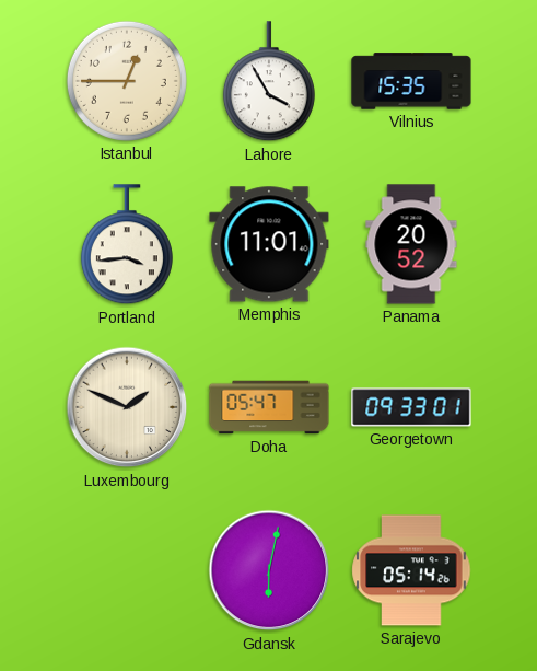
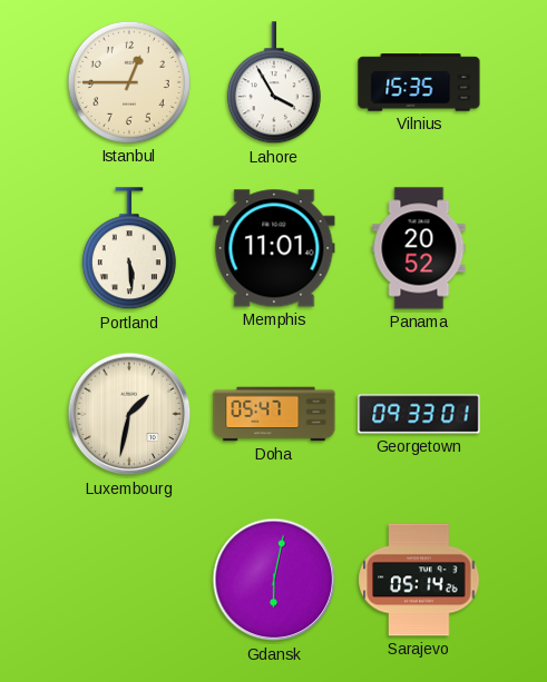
Portland: 3:44 -> 5:29 (129, 249)
Luxembourg: 1:49 -> 1:32 (129, 414)
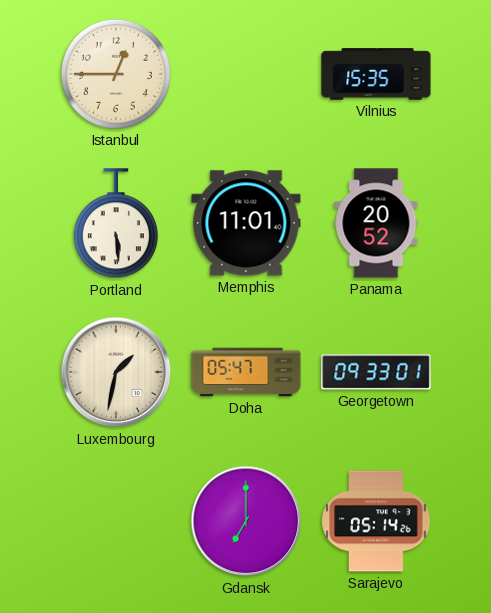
Lahore: 3:55 -> none (274, 83)
Gdansk: 6:02 -> 7:00 (246, 521)
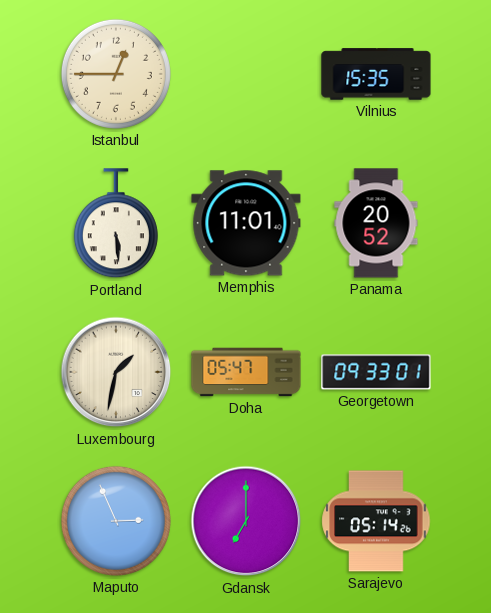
Maputo: none -> 2:56 (116, 521)
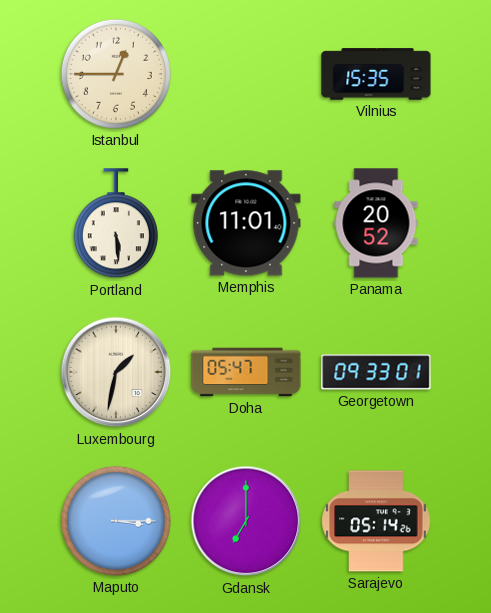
Maputo: 2:56 -> 3:15 (116, 521)
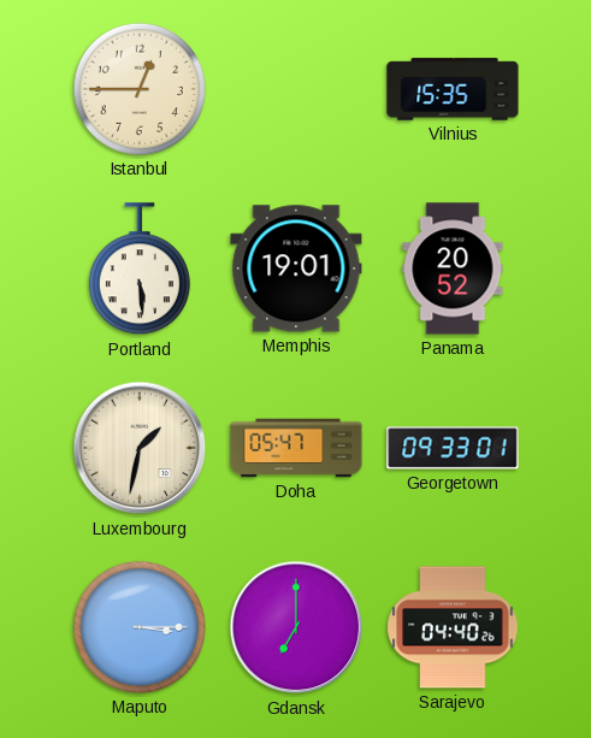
Memphis: 11:01 -> 19:01 (296, 268)
Sarajevo: 05:14 -> 04:40 (453, 627)
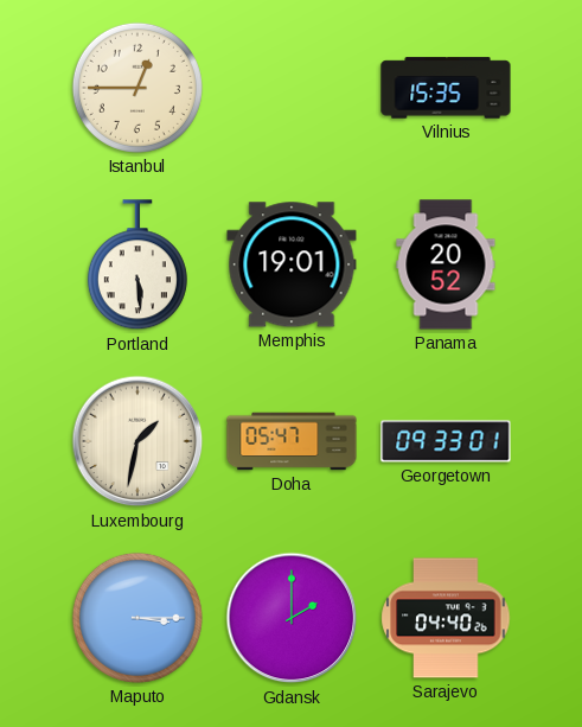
Gdansk: 7:00 -> 2:00 (292, 618)
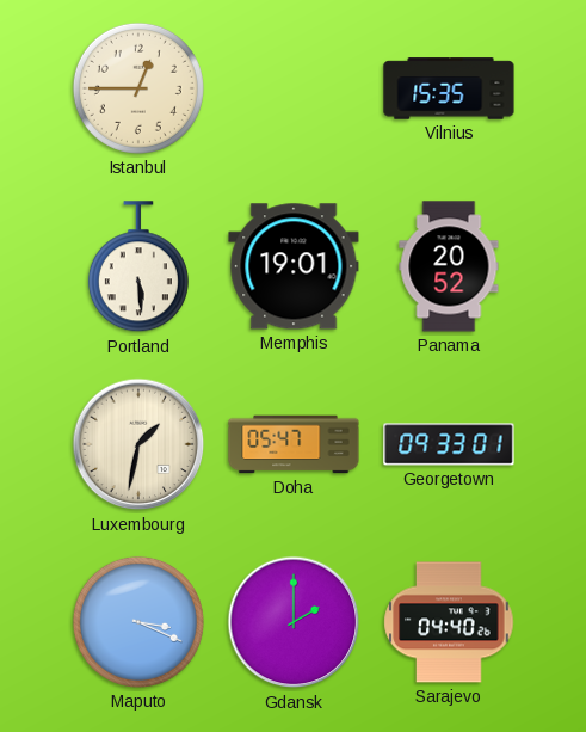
Maputo: 3:15 -> 3:19 (138, 622)
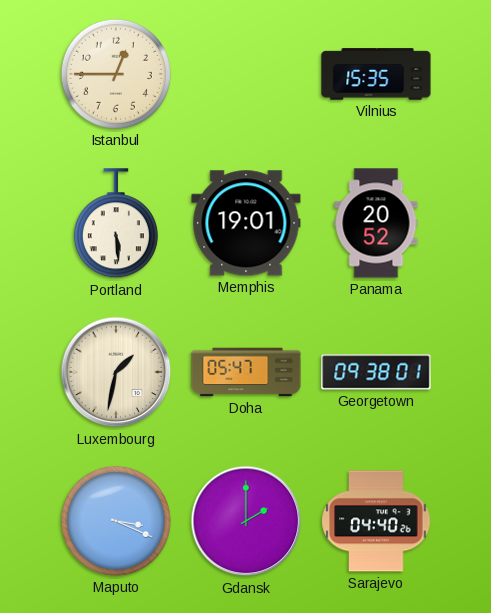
Georgetown: 09:33 -> 09:38 (376, 372)
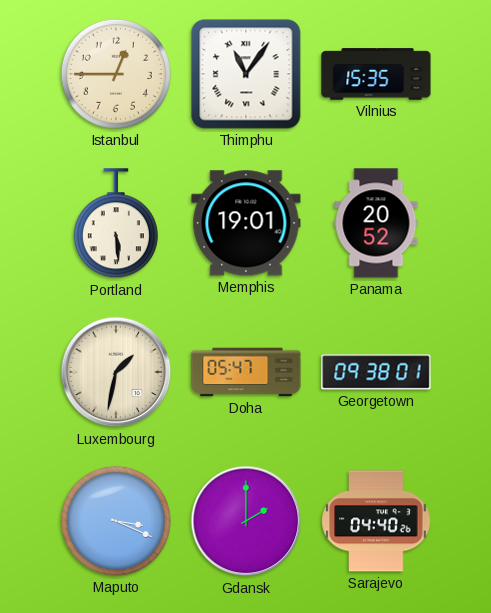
Thimphu: none -> 11:06 (246, 74)
